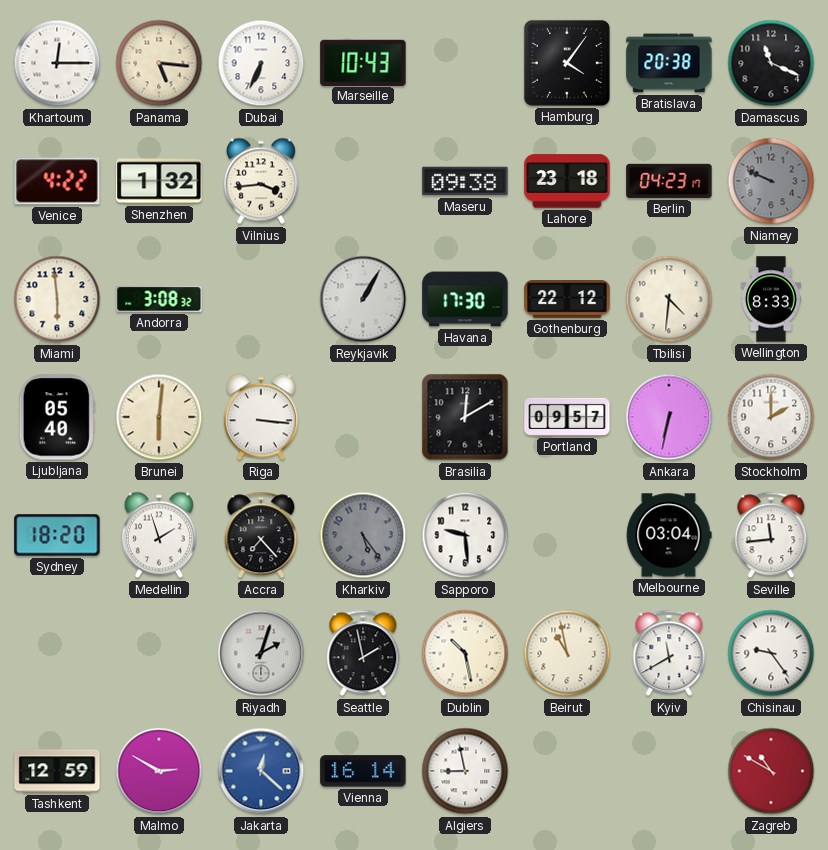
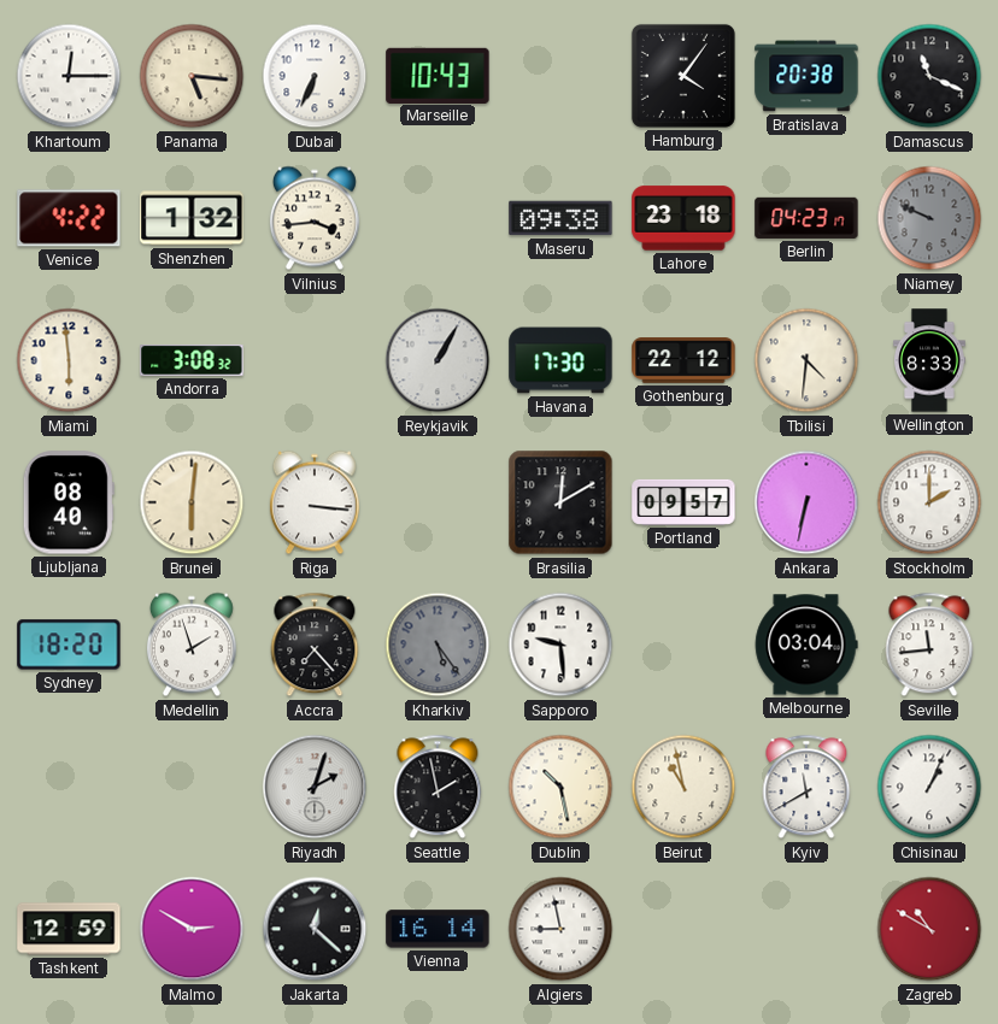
Ljubljana: 05:40 -> 08:40 (69, 502)
Chisinau: 9:24 -> 1:04 (929, 787)
Jakarta dial: blue -> black (315, 929)
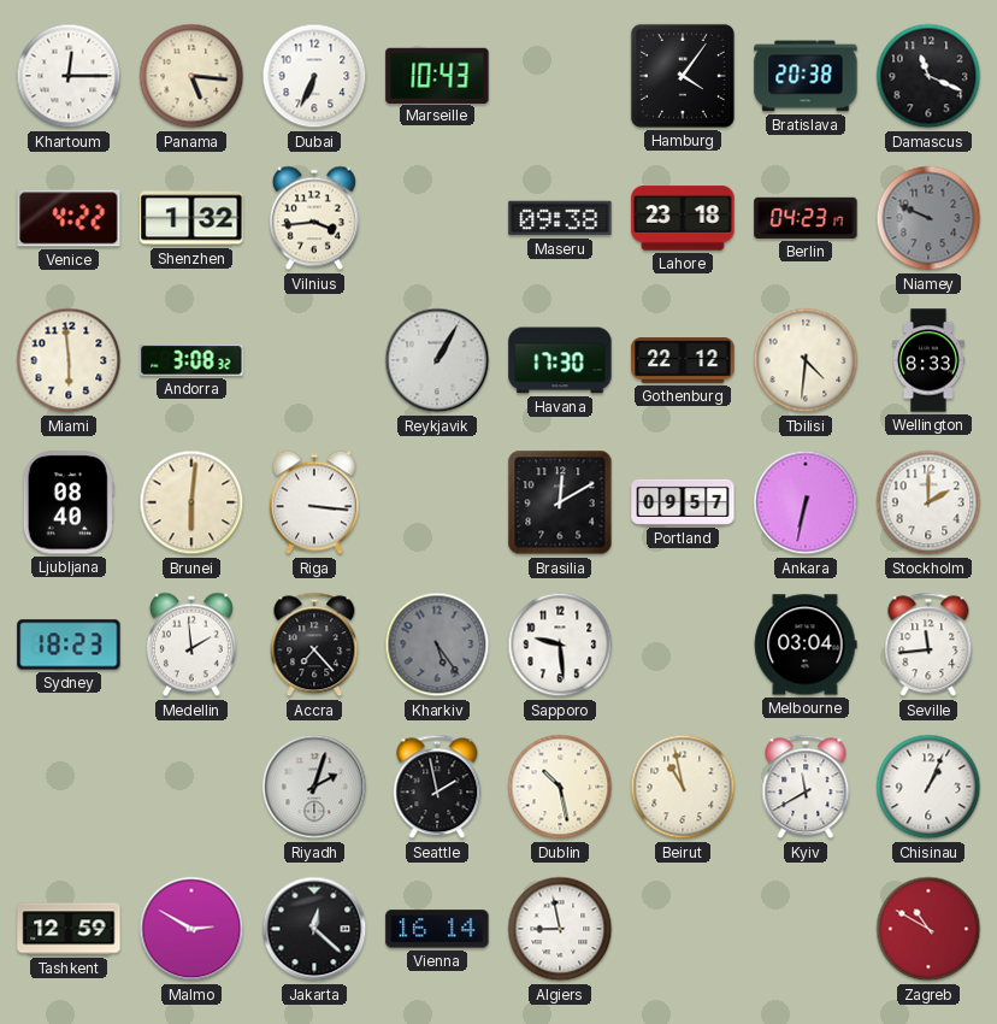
Sydney: 18:20 -> 18:23 (69, 645)
Medellin: 1:57 -> 1:59 (191, 645)
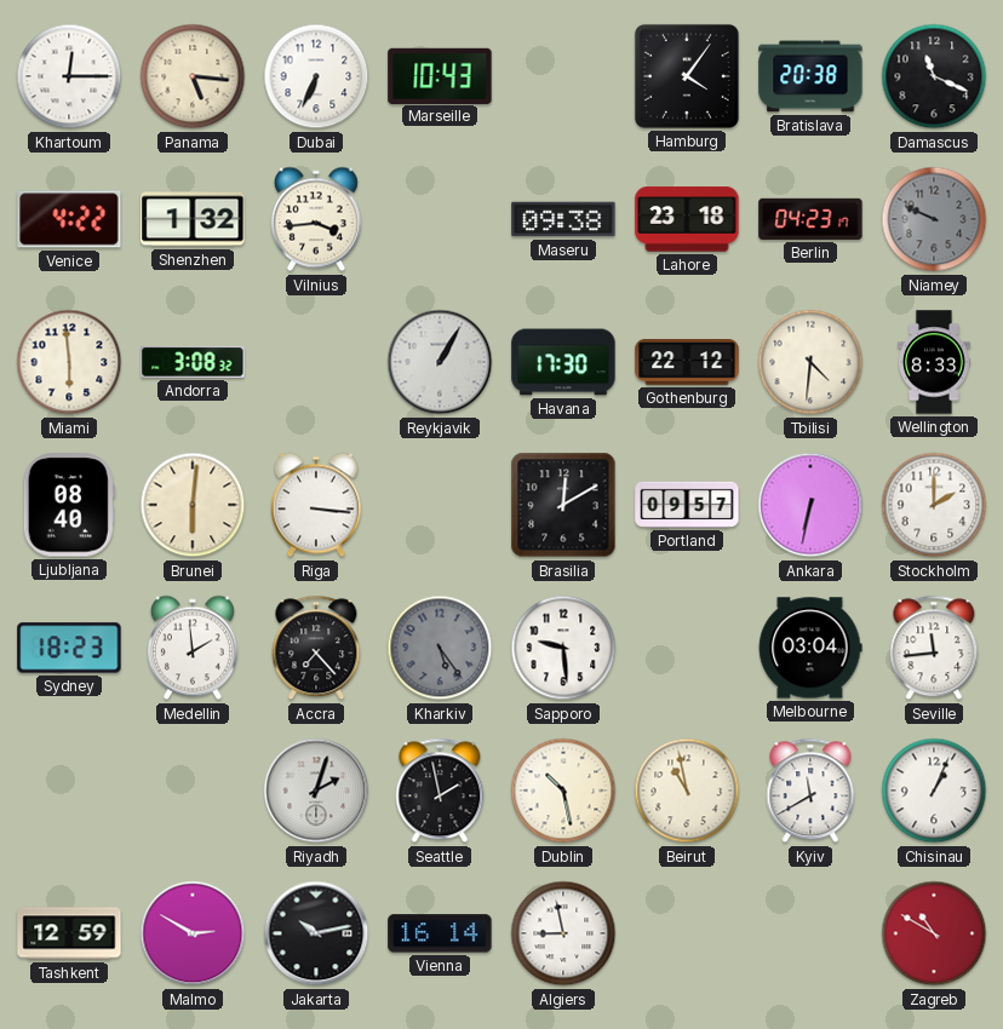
Jakarta: 12:22 -> 10:13 (316, 933)
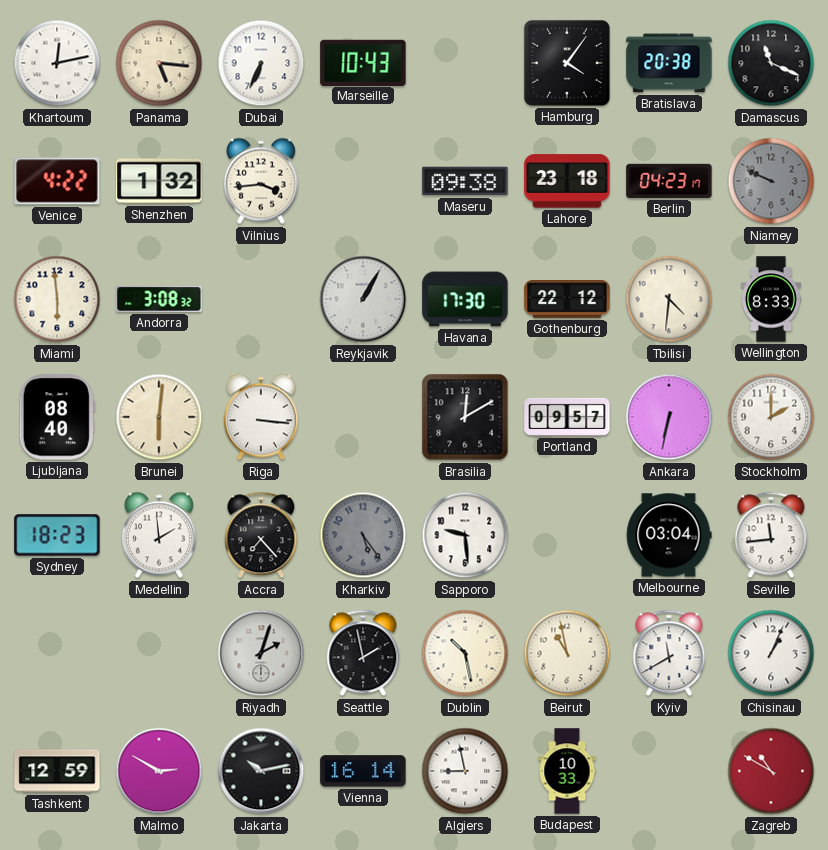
Khartoum: 12:15 -> 12:13 (57, 63)
Budapest: none -> 10:33 (567, 771)
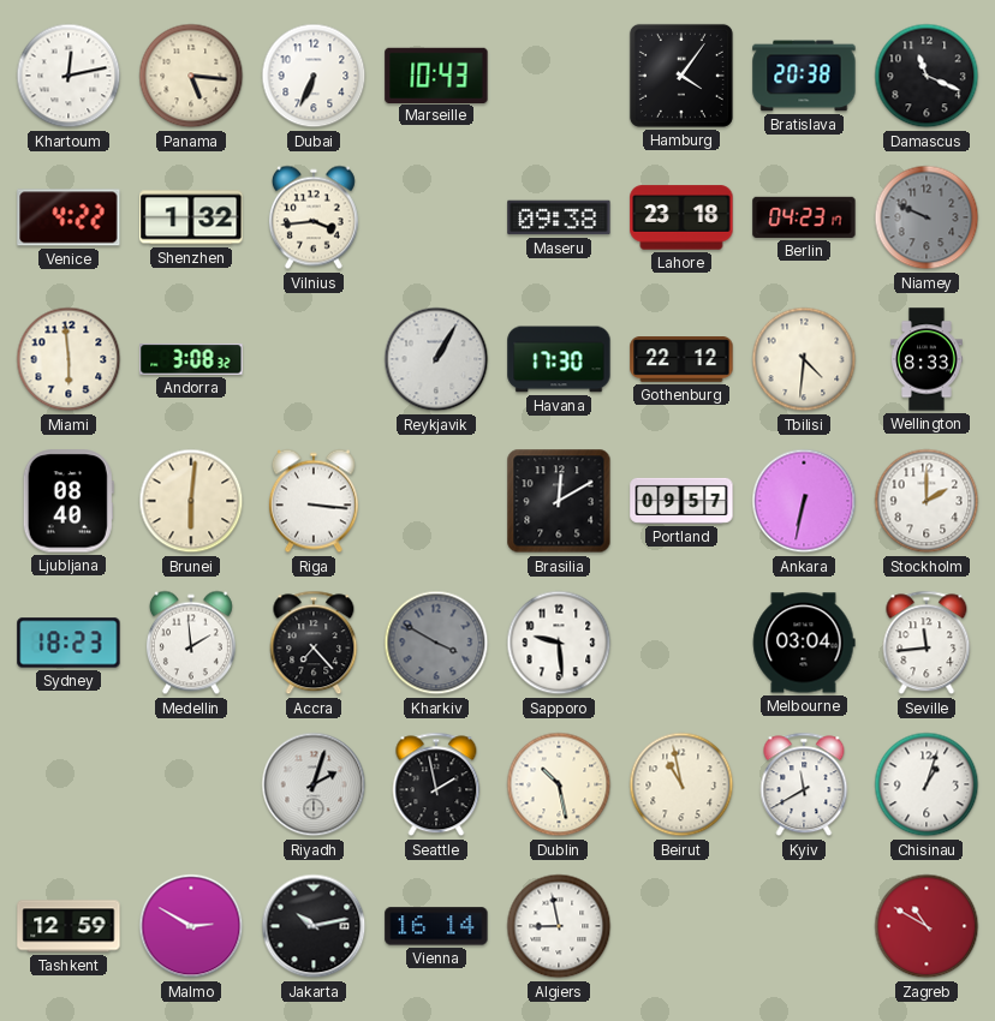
Kharkiv: 5:24 -> 3:50 (436, 643)
Chisinau: 1:04 -> 1:03 (927, 784)
Budapest: 10:33 -> none (567, 771)
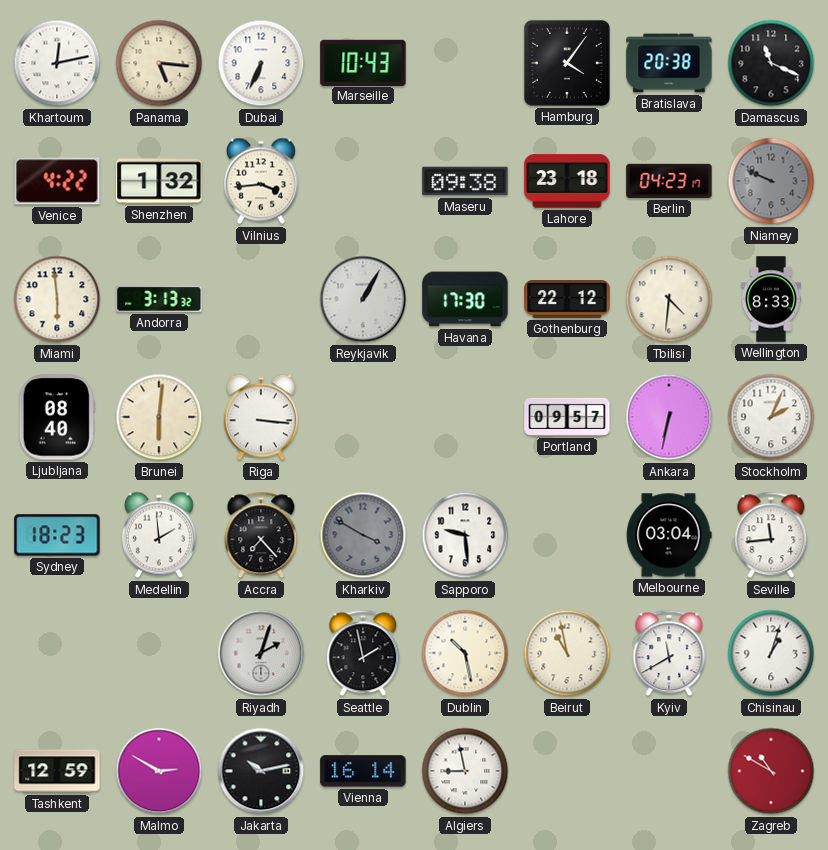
Andorra: 3:08 -> 3:13 (159, 299)
Brasilia: 12:10 -> none (559, 501)
Stockholm: 2:00 -> 2:04 (771, 417)
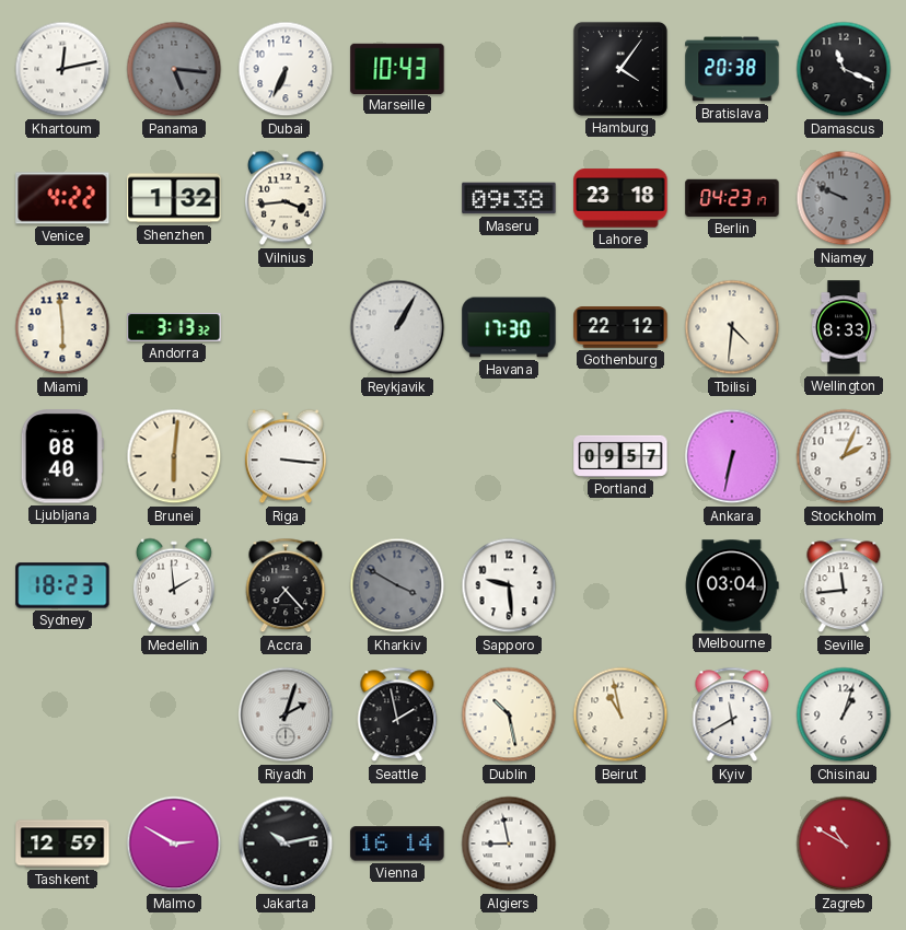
Panama dial: cream -> grey (174, 69)
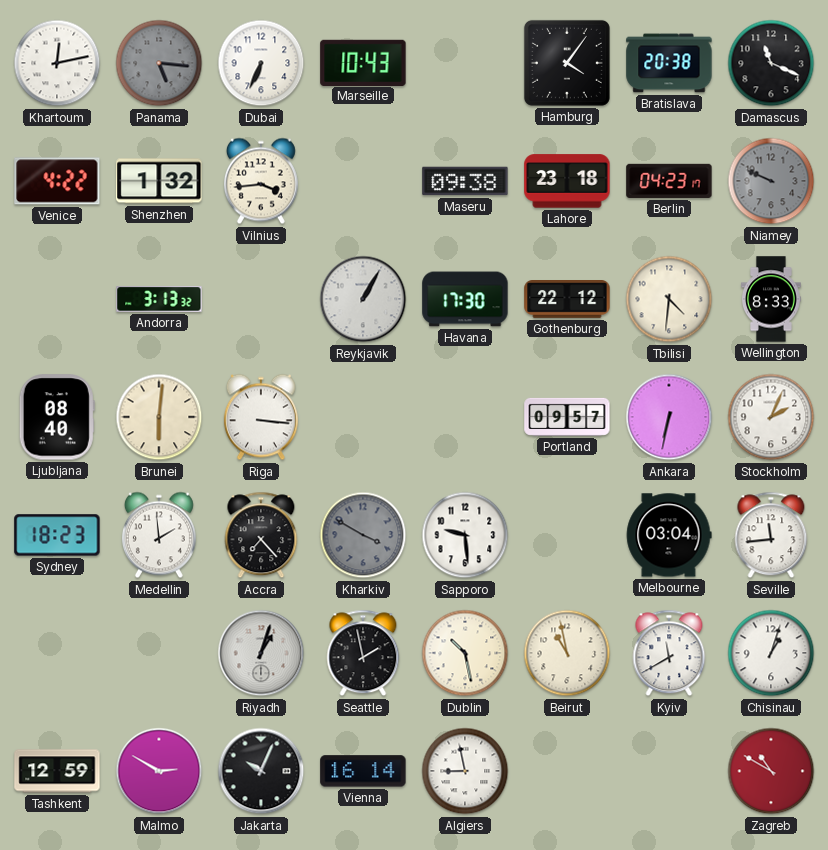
Miami: 5:59 -> none (62, 327)
Riyadh: 2:03 -> 1:03 (261, 653)
Jakarta: 10:13 -> 10:04 (261, 771)
